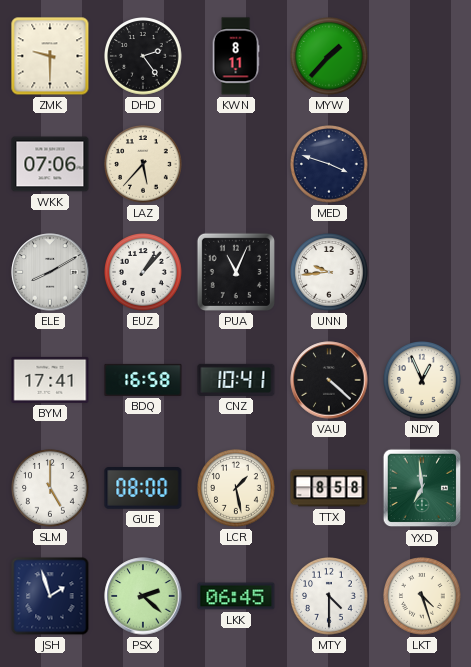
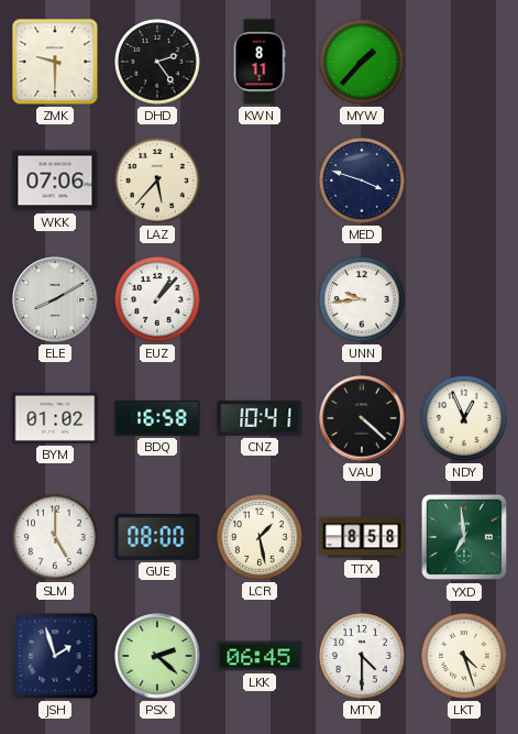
PUA: 11:04 -> none (236, 272)
BYM: 17:41 -> 01:02 (55, 418)
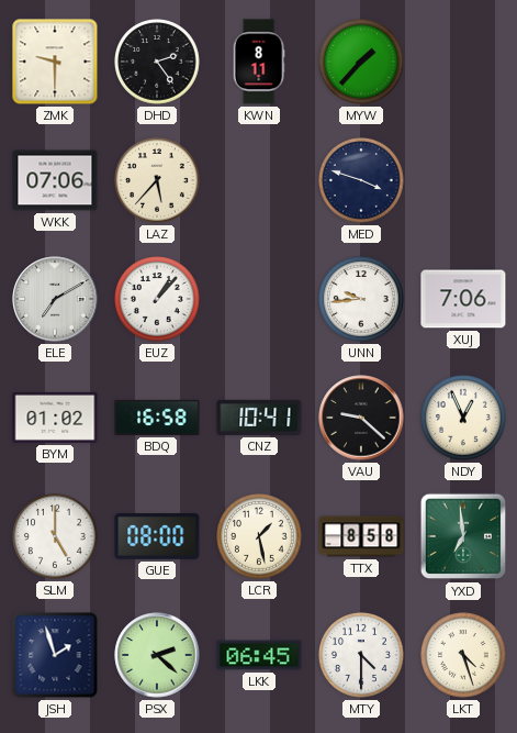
ELE: 8:10 -> 7:10 (55, 299)
XUJ: none -> 7:06 (463, 299)
VAU: 4:22 -> 9:22 (361, 418)
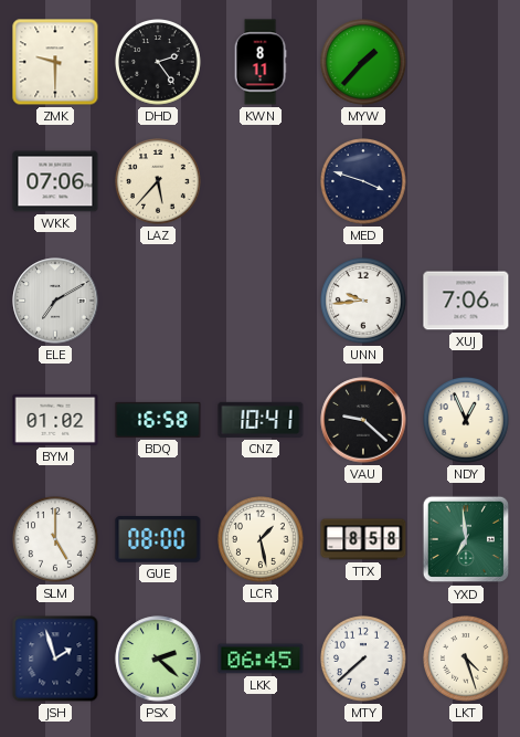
EUZ: 1:07 -> none (158, 300)
MTY: 4:30 -> 7:38 (364, 660)
